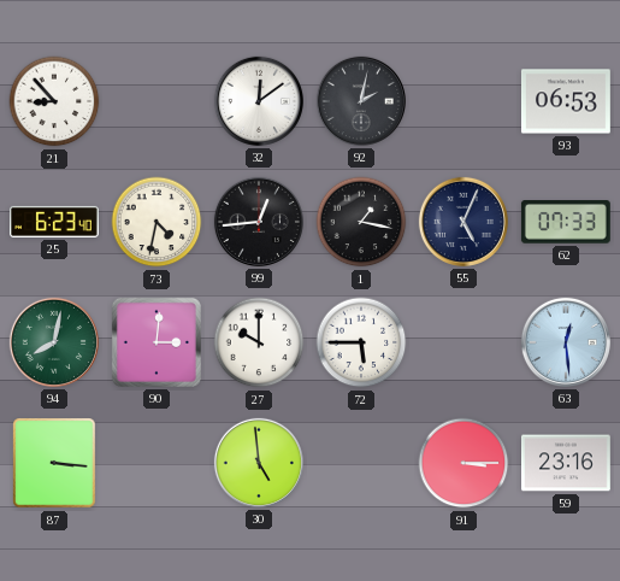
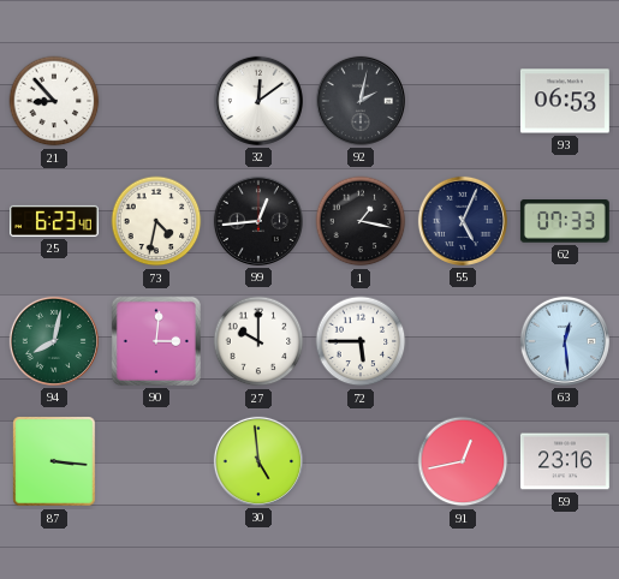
91: 3:15 -> 12:43 (463, 461)
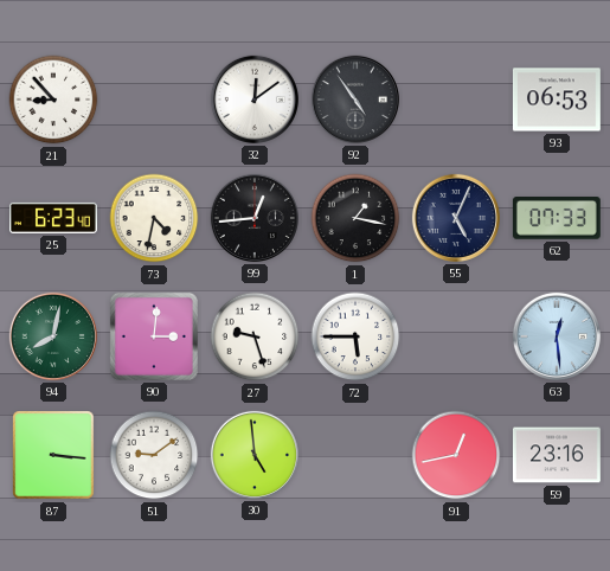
92: 2:02 -> 4:54 (355, 100)
27: 10:00 -> 9:27 (255, 336)
51: none -> 9:09 (154, 455)
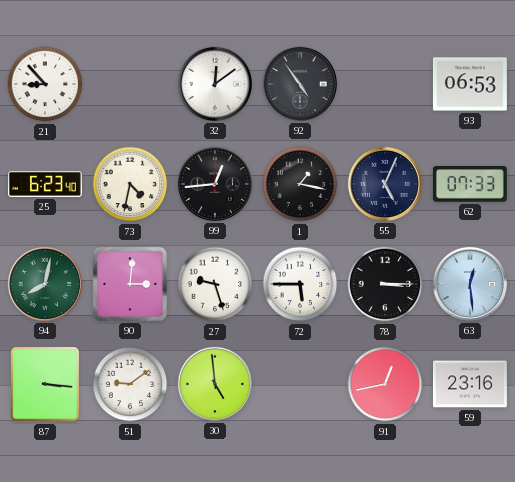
78: none -> 3:15 (385, 284)
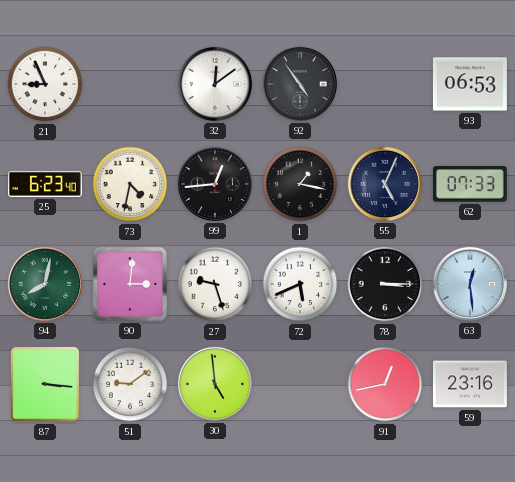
21: 8:53 -> 8:56 (45, 84)
72: 5:45 -> 5:41 (300, 284)
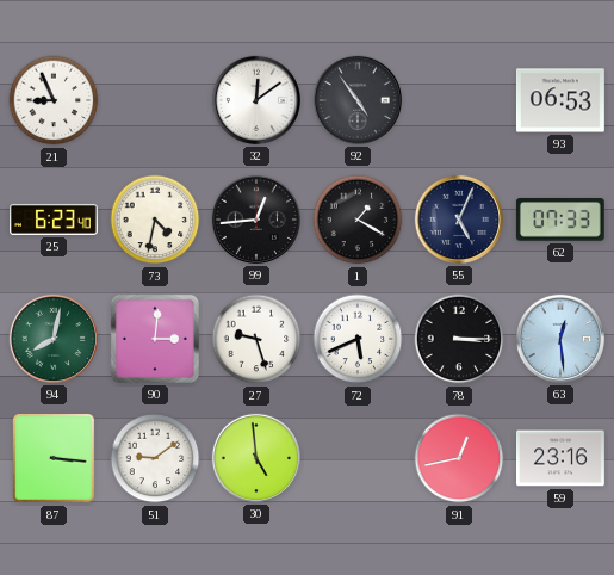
1: 1:17 -> 1:20 (358, 220)
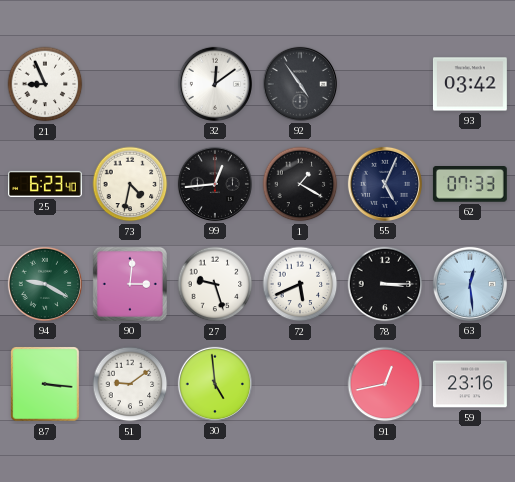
93: 06:53 -> 03:42 (470, 84)
94: 8:02 -> 9:20 (45, 284)
